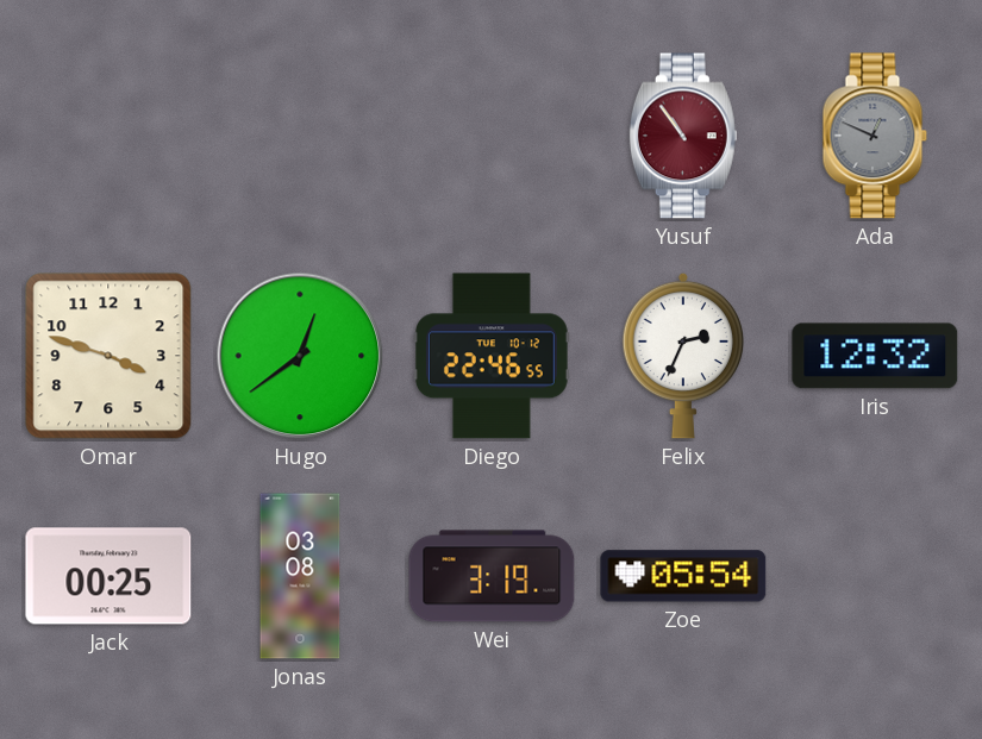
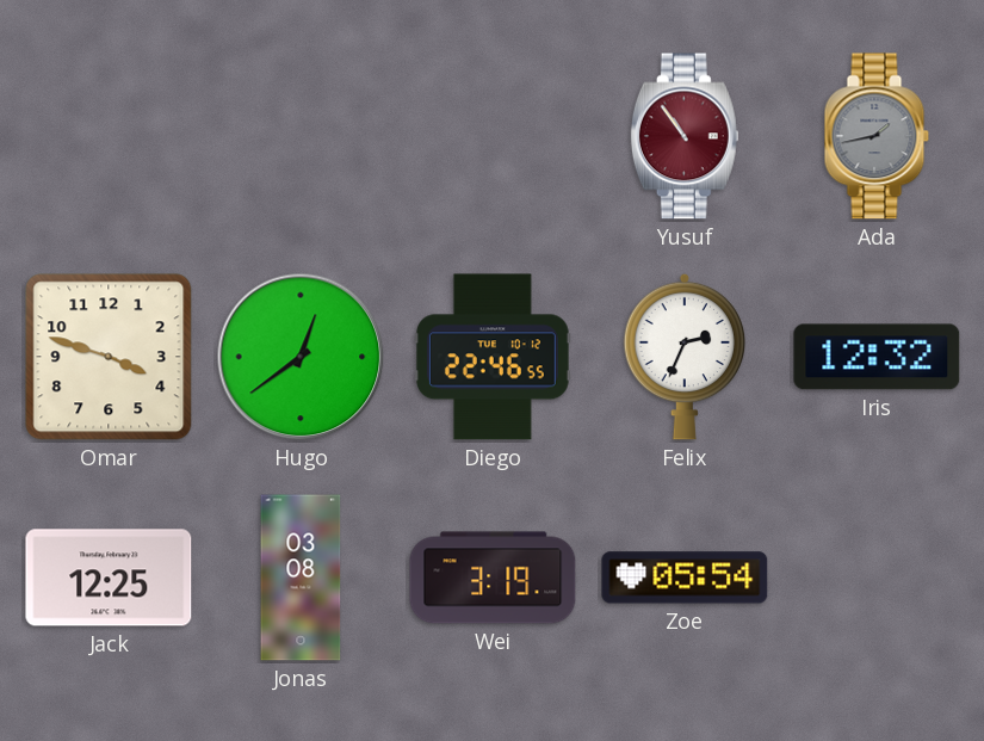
Ada: 12:49 -> 1:43 (877, 136)
Jack: 00:25 -> 12:25 (109, 578)
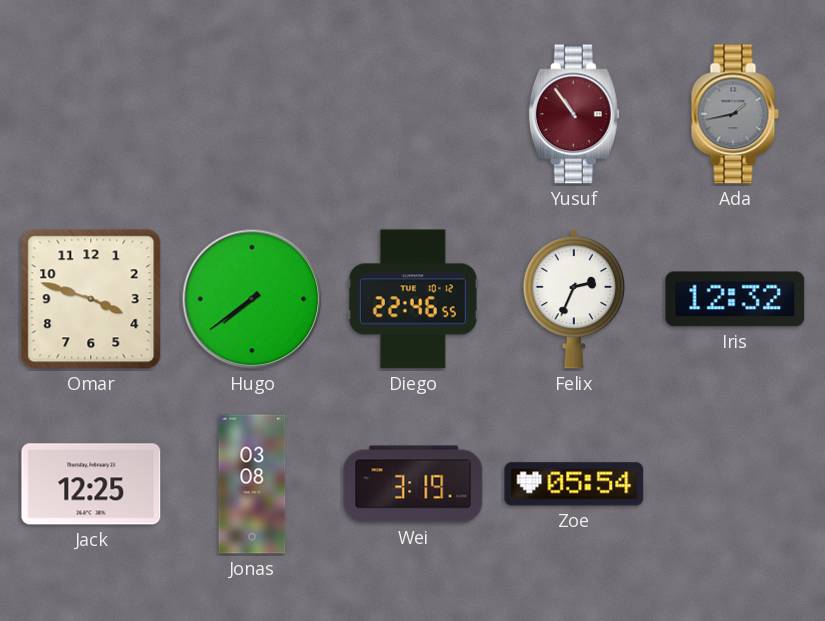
Hugo: 12:39 -> 7:39 (252, 299)
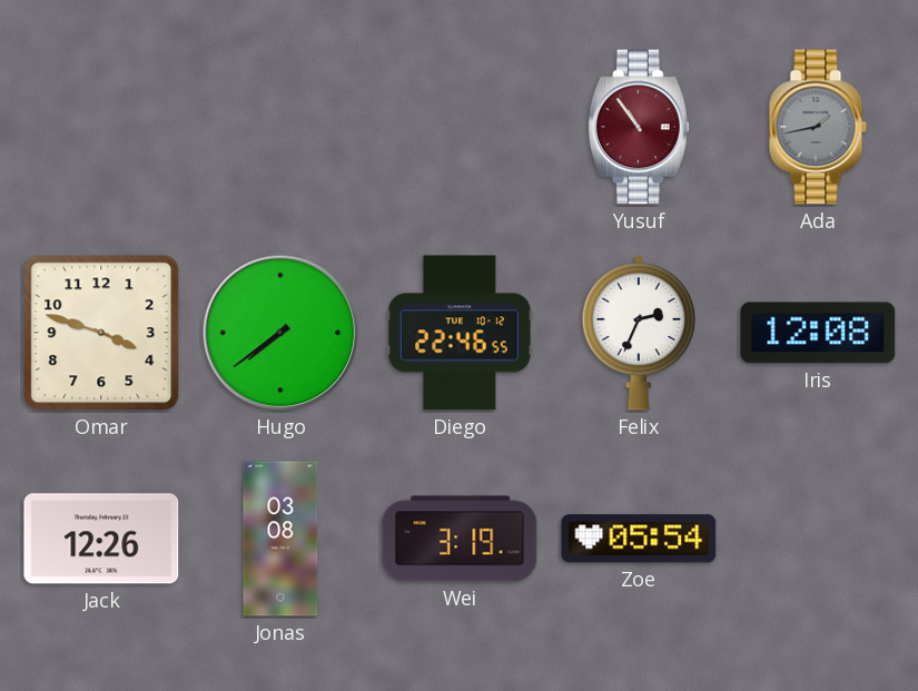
Iris: 12:32 -> 12:08 (818, 333)
Jack: 12:25 -> 12:26 (101, 539)
